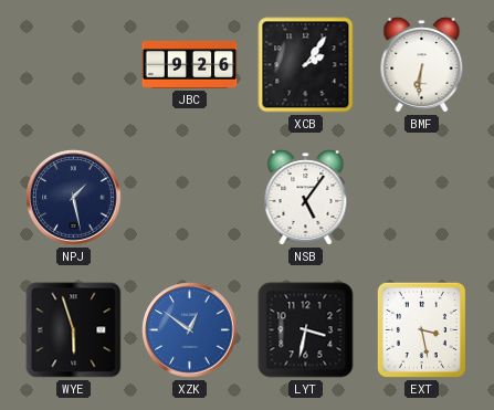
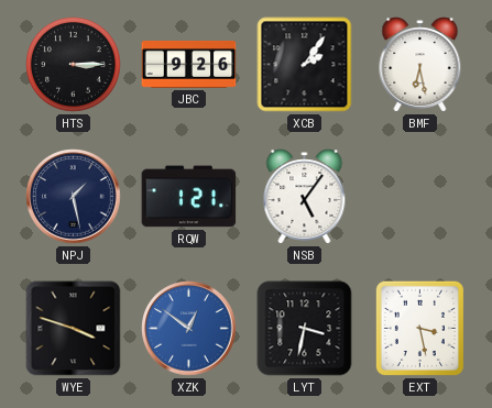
HTS: none -> 3:15 (74, 65)
BMF: 6:31 -> 6:28 (420, 65)
RQW: none -> 1:21 (189, 197)
WYE: 5:57 -> 3:48 (74, 329)
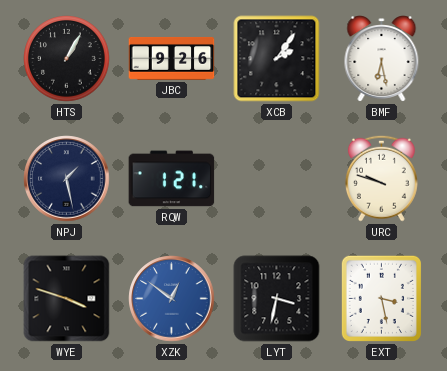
HTS: 3:15 -> 1:05 (67, 59)
NSB: 5:06 -> none (305, 197)
URC: none -> 9:48 (381, 178)
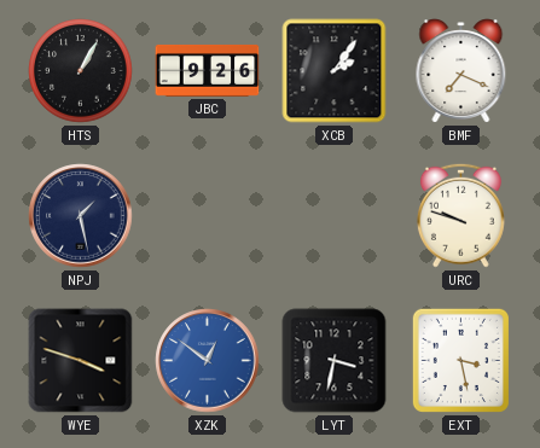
BMF: 6:28 -> 7:19 (461, 71)
RQW: 1:21 -> none (172, 179)
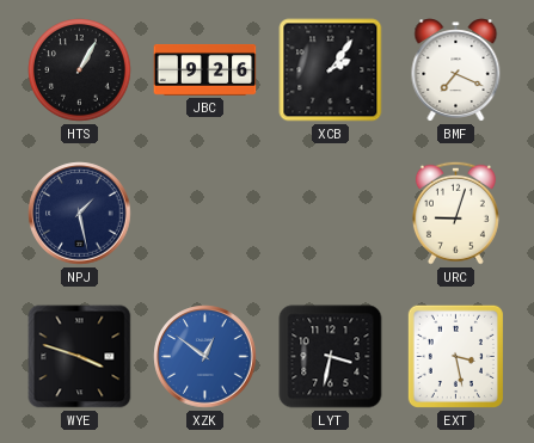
URC: 9:48 -> 9:03 (455, 213)
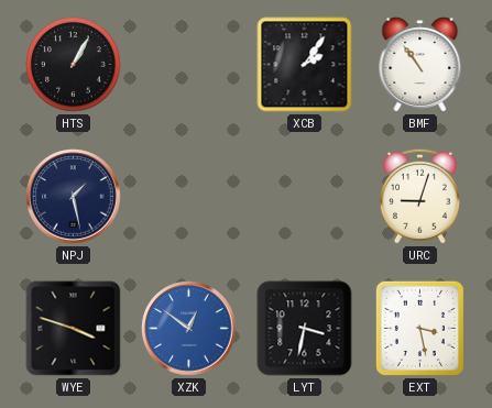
JBC: 9:26 -> none (205, 70)
BMF: 7:19 -> 10:54 (420, 65)
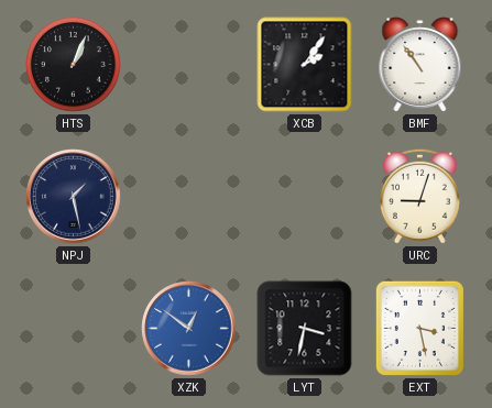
HTS: 1:05 -> 1:04 (74, 65)
WYE: 3:48 -> none (74, 329)
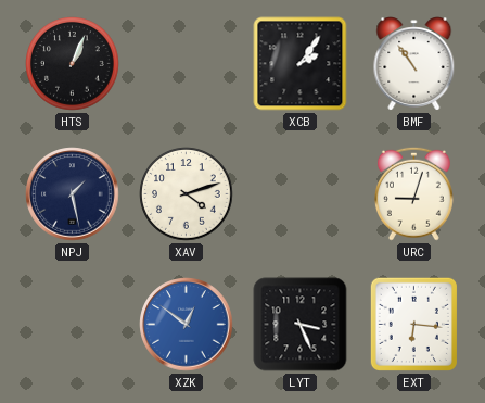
XAV: none -> 4:12 (187, 194)
LYT: 3:32 -> 3:26 (301, 325)
EXT: 3:28 -> 6:16 (413, 324)
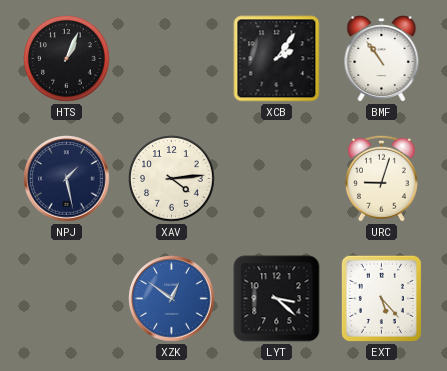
XAV: 4:12 -> 4:14 (172, 179)
LYT: 3:26 -> 3:22 (277, 299)
EXT: 6:16 -> 5:23 (381, 298)
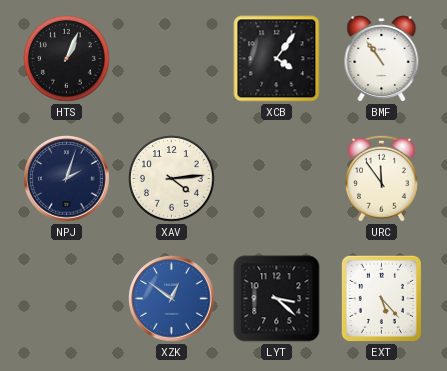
XCB: 2:06 -> 4:06 (277, 59)
NPJ: 1:28 -> 2:03 (67, 179)
URC: 9:03 -> 11:54 (381, 178)
